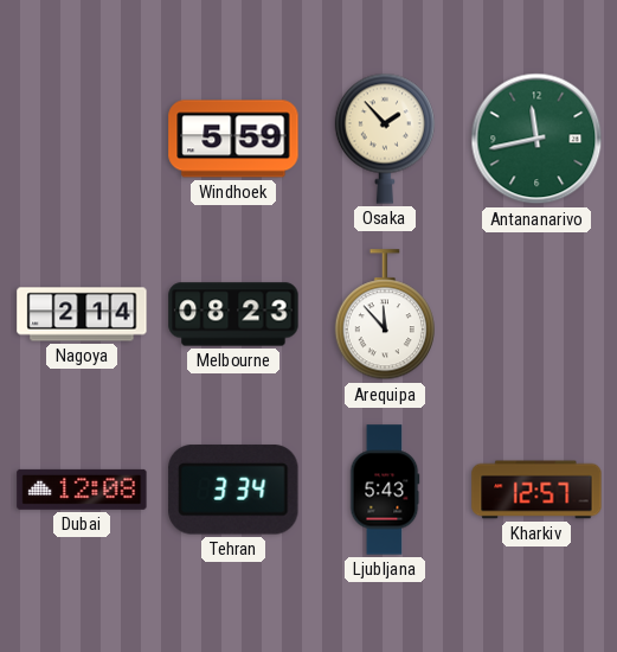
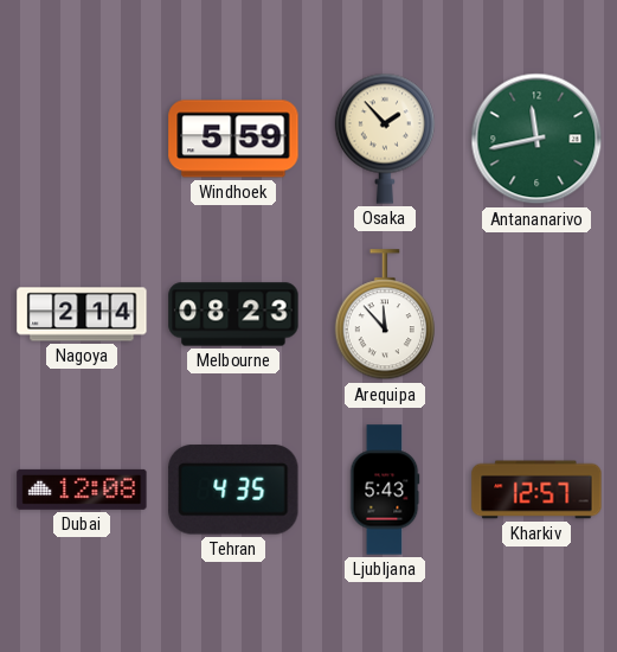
Tehran: 3:34 -> 4:35 (233, 490)
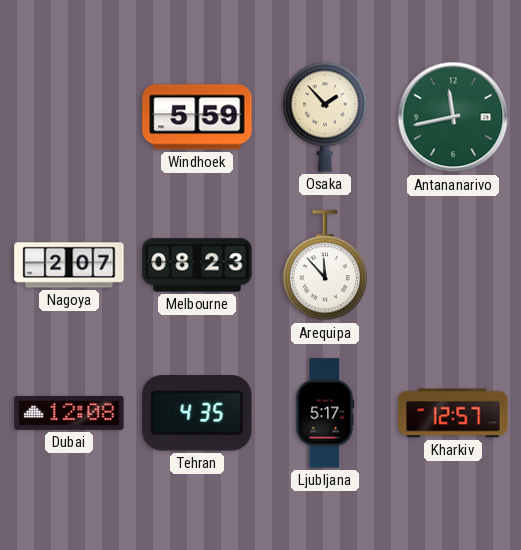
Nagoya: 2:14 -> 2:07 (69, 265)
Ljubljana: 5:43 -> 5:17 (325, 413)
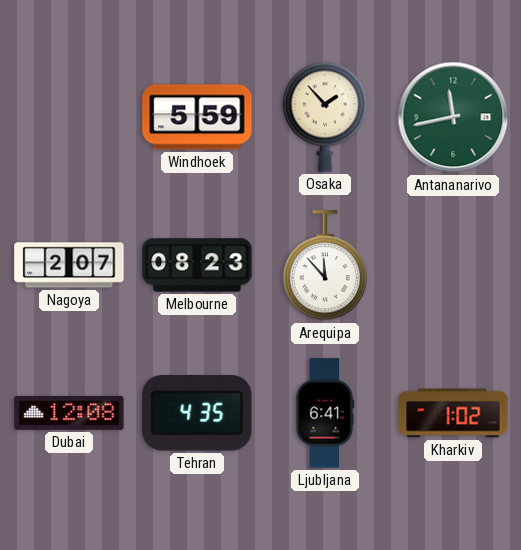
Ljubljana: 5:17 -> 6:41 (325, 413)
Kharkiv: 12:57 -> 1:02 (453, 413)
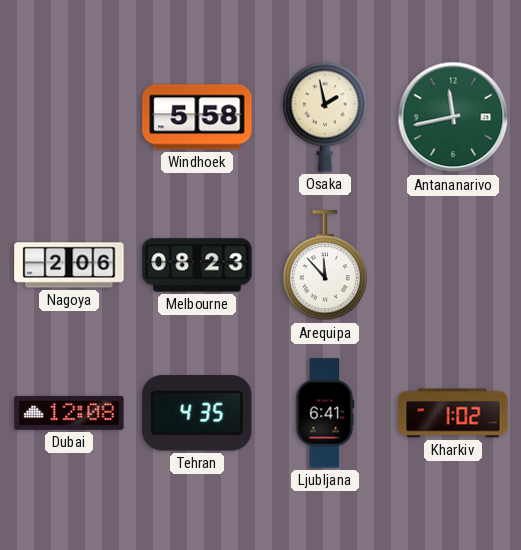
Windhoek: 5:59 -> 5:58 (197, 117)
Osaka: 1:53 -> 1:58 (325, 117)
Nagoya: 2:07 -> 2:06 (69, 265)
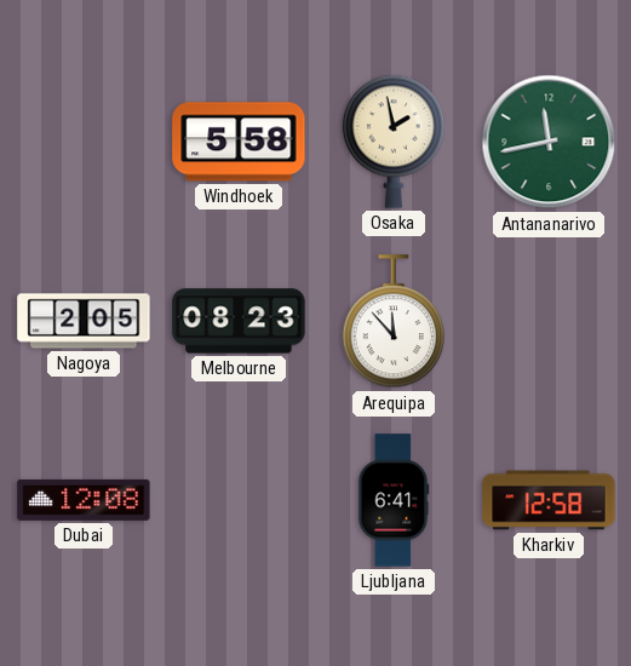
Nagoya: 2:06 -> 2:05 (84, 321)
Tehran: 4:35 -> none (197, 413)
Kharkiv: 1:02 -> 12:58 (549, 500)
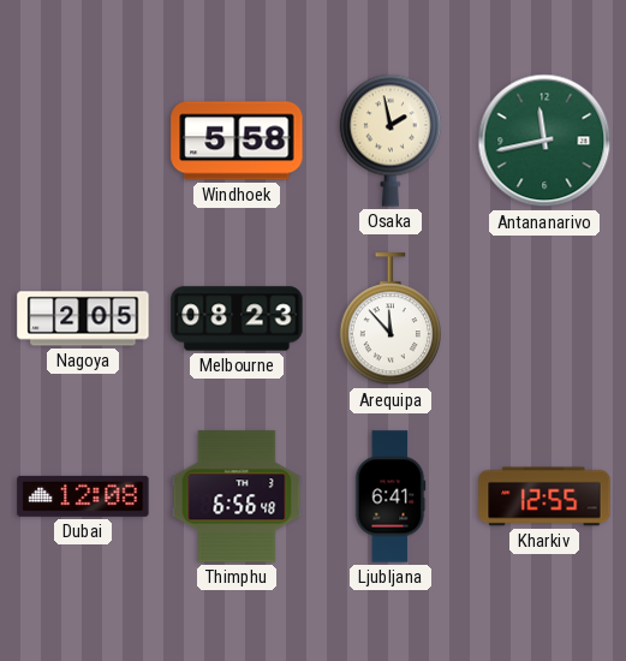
Thimphu: none -> 6:56 (237, 496)
Kharkiv: 12:58 -> 12:55 (544, 496)
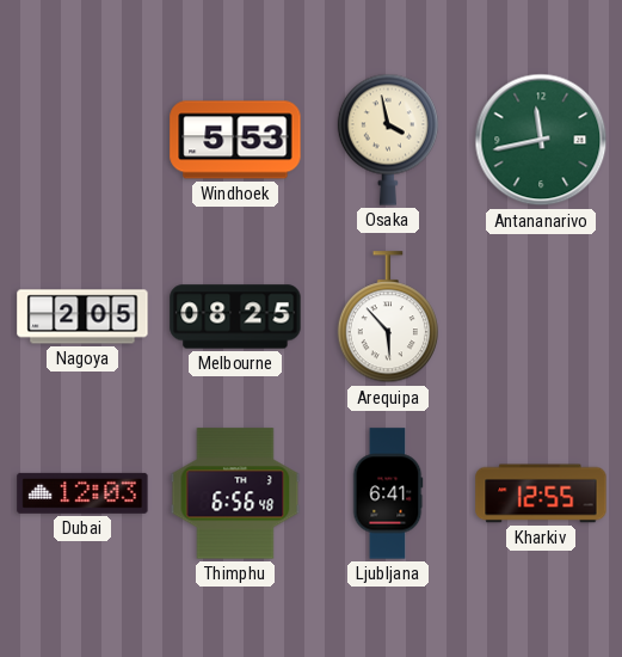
Windhoek: 5:58 -> 5:53 (235, 140)
Osaka: 1:58 -> 3:58 (388, 140)
Melbourne: 08:23 -> 08:25 (235, 317)
Arequipa: 11:53 -> 5:53 (388, 318)
Dubai: 12:08 -> 12:03 (82, 493)
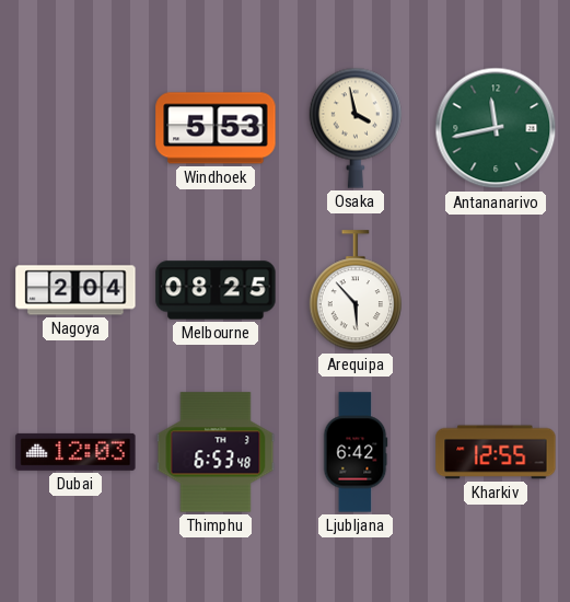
Nagoya: 2:05 -> 2:04 (75, 290)
Thimphu: 6:56 -> 6:53 (216, 452)
Ljubljana: 6:41 -> 6:42 (356, 452)
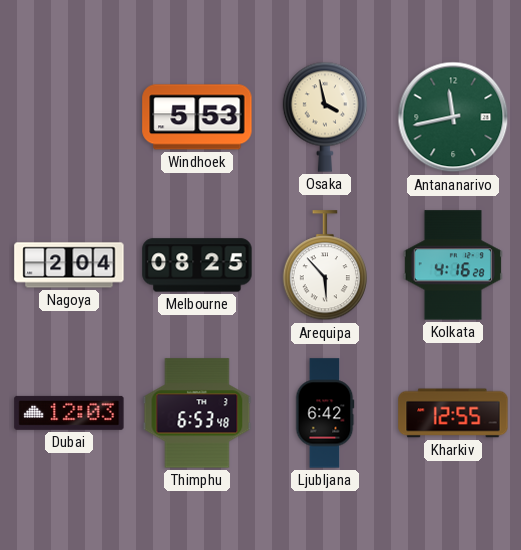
Kolkata: none -> 4:16 (453, 265)
